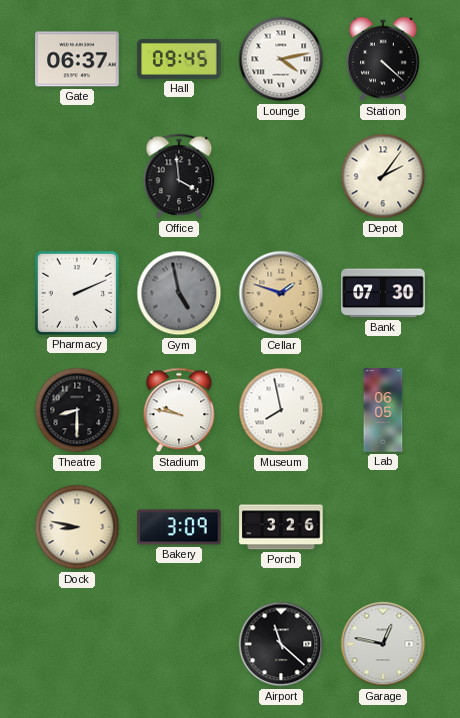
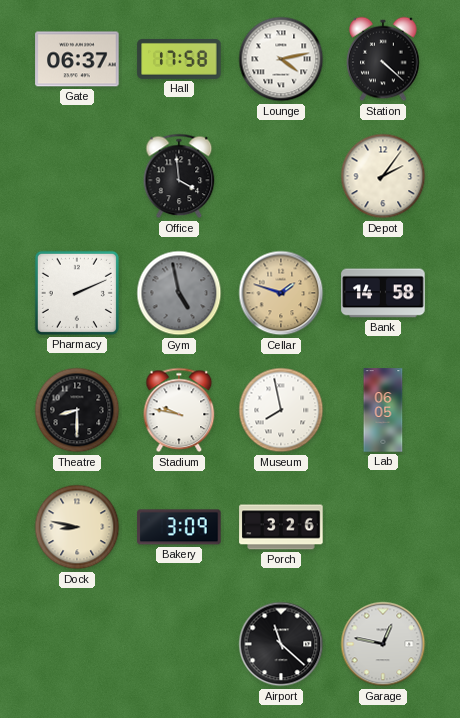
Hall: 09:45 -> 17:58 (179, 59)
Bank: 07:30 -> 14:58 (383, 293)
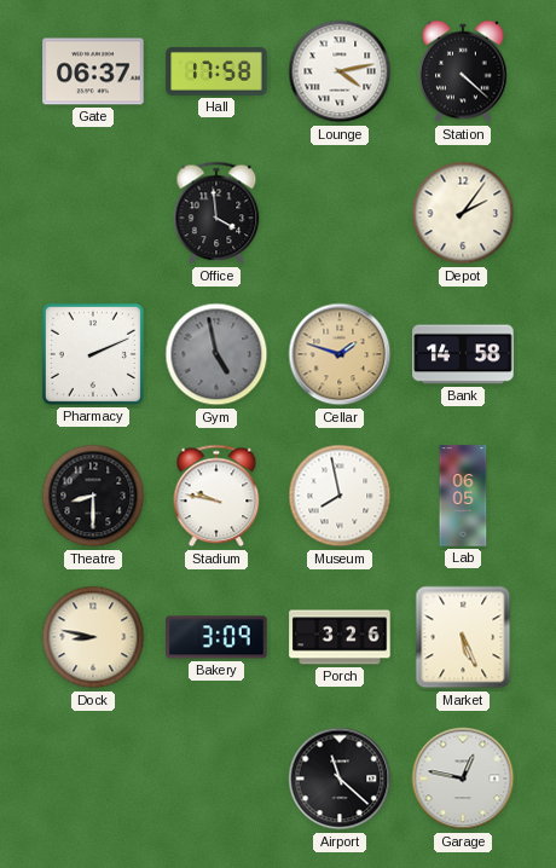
Market: none -> 5:26 (463, 637)
